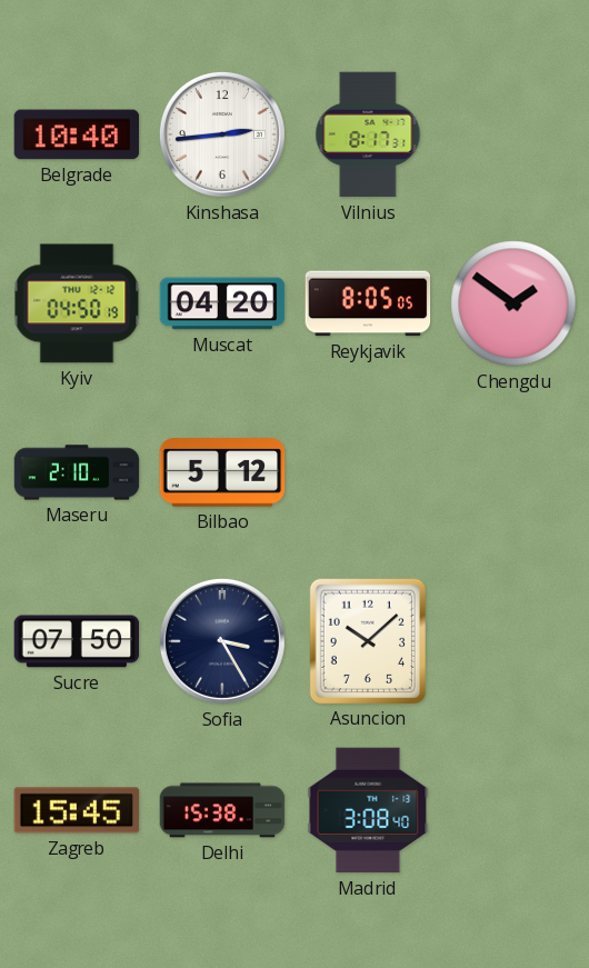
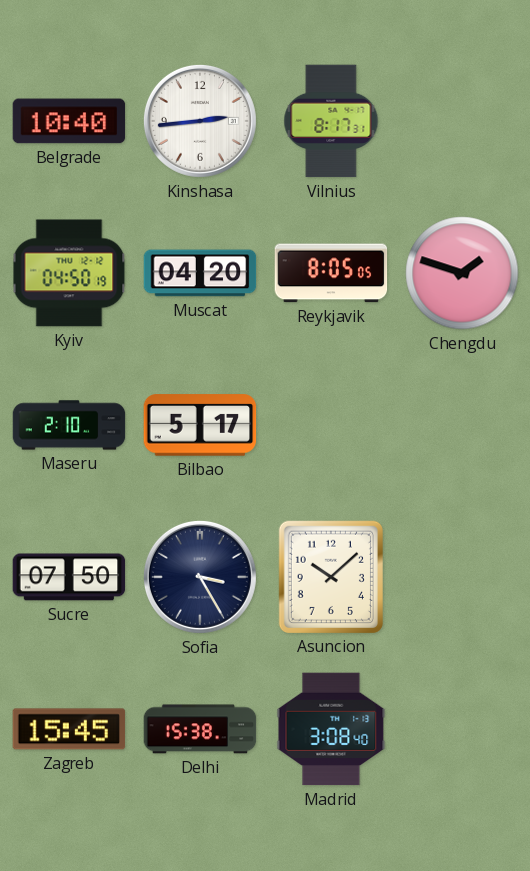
Chengdu: 1:51 -> 1:48 (462, 273)
Bilbao: 5:12 -> 5:17 (200, 425)
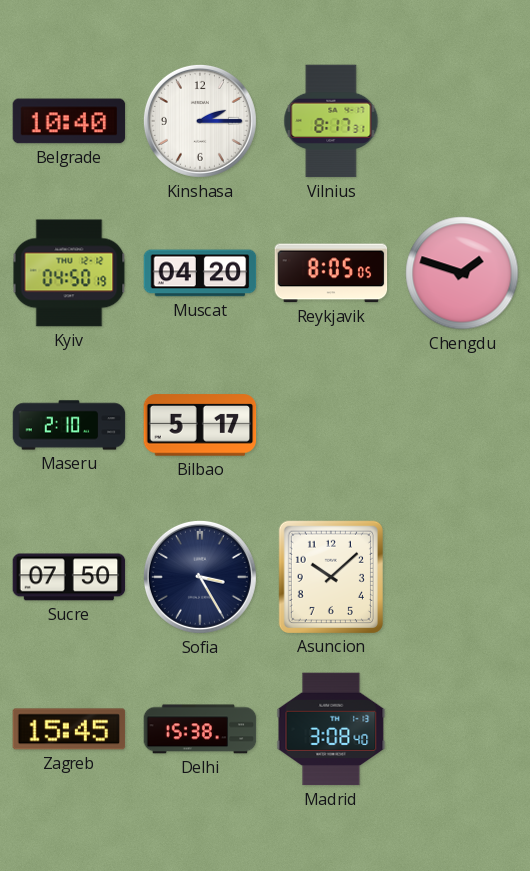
Kinshasa: 2:44 -> 2:15 (200, 121)
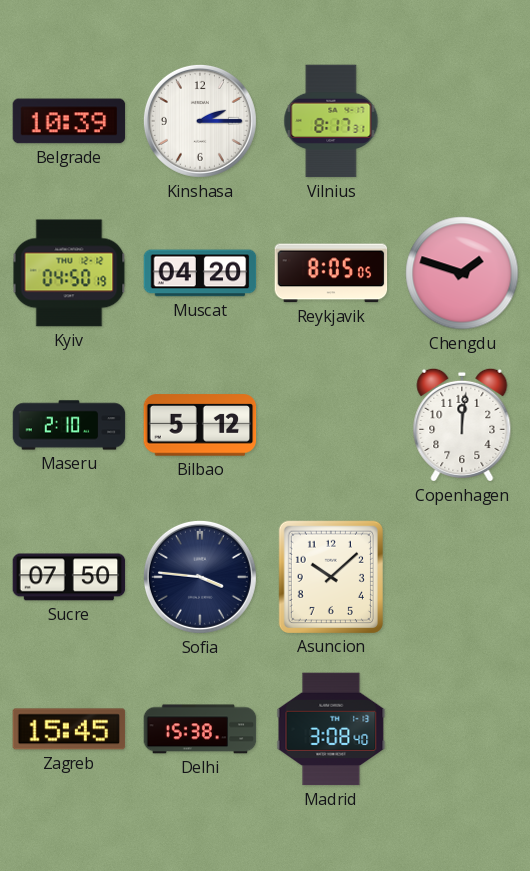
Belgrade: 10:40 -> 10:39 (69, 121)
Bilbao: 5:17 -> 5:12 (200, 425)
Copenhagen: none -> 12:01 (462, 425)
Sofia: 3:25 -> 3:46 (200, 577)
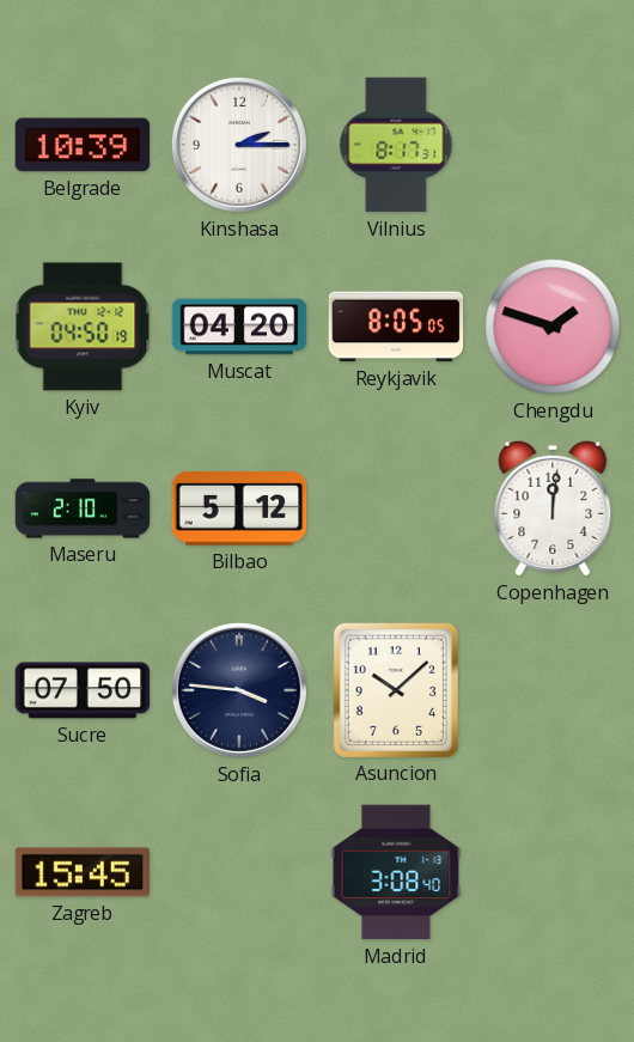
Delhi: 15:38 -> none (200, 729)
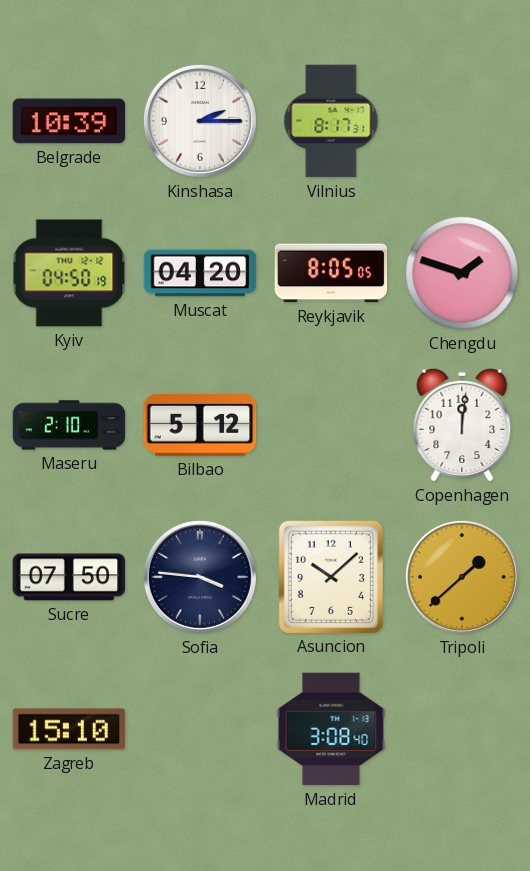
Tripoli: none -> 1:38 (462, 577)
Zagreb: 15:45 -> 15:10 (69, 729)
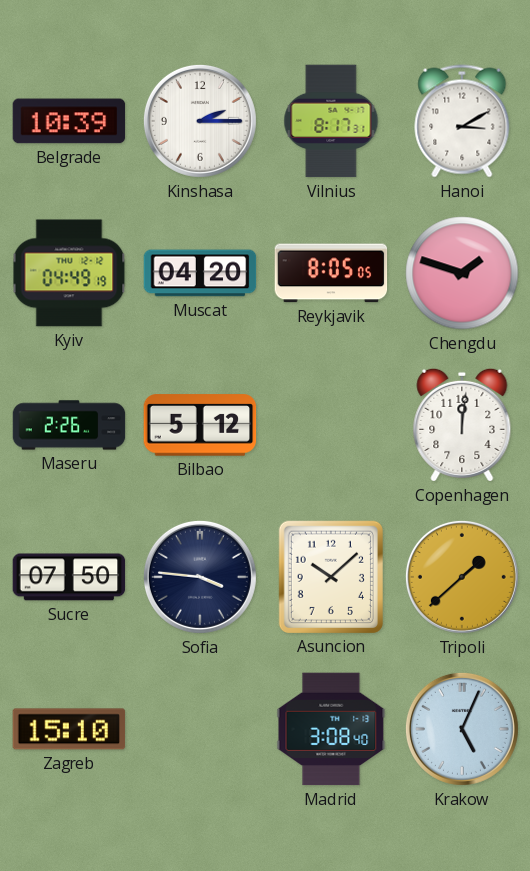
Hanoi: none -> 3:10 (462, 121)
Kyiv: 04:50 -> 04:49 (69, 273)
Maseru: 2:10 -> 2:26 (69, 425)
Krakow: none -> 5:04 (462, 729)
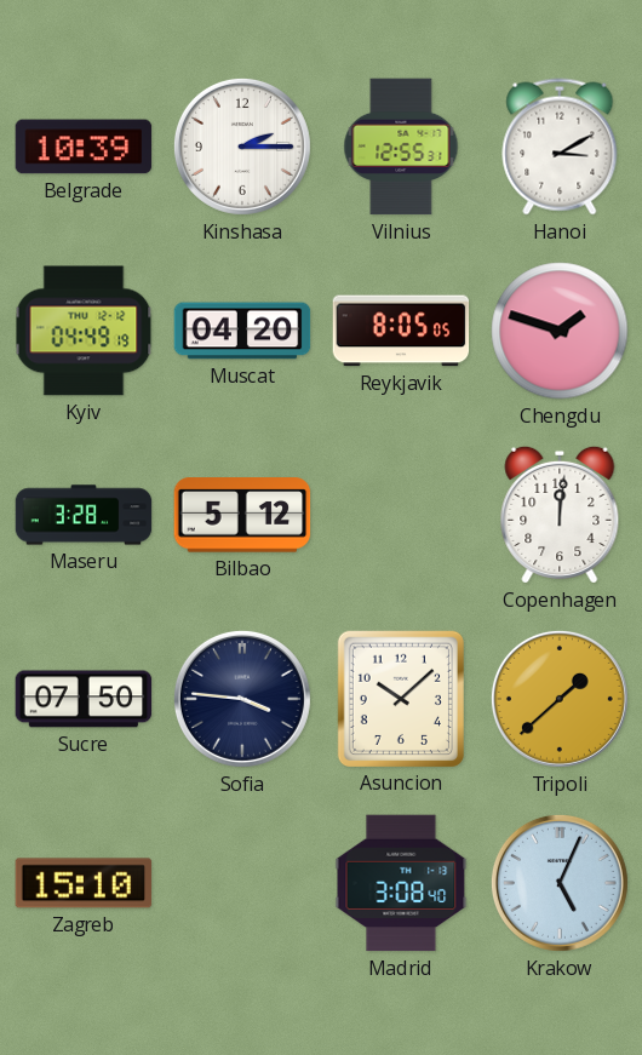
Vilnius: 8:17 -> 12:55 (401, 147)
Maseru: 2:26 -> 3:28 (84, 515)
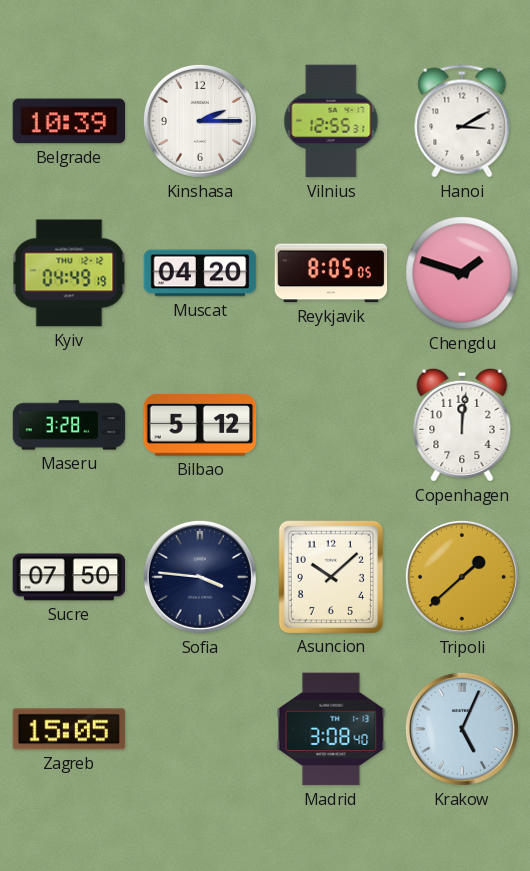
Zagreb: 15:10 -> 15:05 (69, 729)
